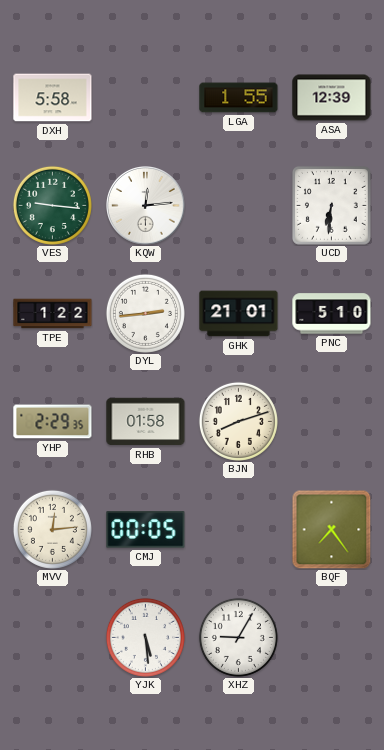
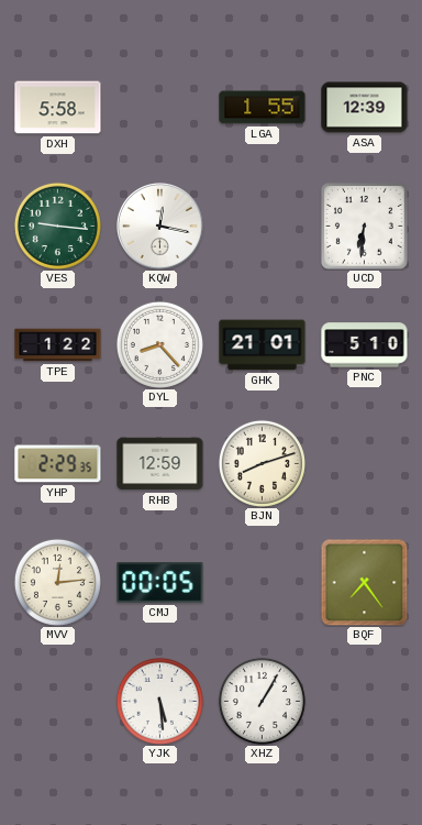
KQW: 12:14 -> 12:17 (160, 227)
DYL: 2:44 -> 8:23 (159, 344)
RHB: 01:58 -> 12:59 (160, 464)
XHZ: 9:05 -> 1:05 (262, 701)
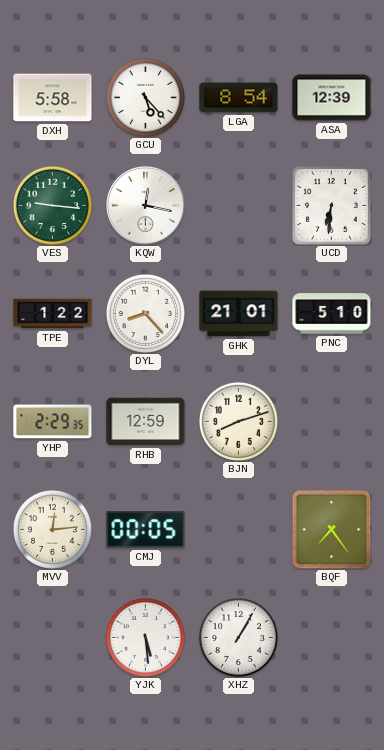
GCU: none -> 5:23 (145, 97)
LGA: 1:55 -> 8:54 (239, 98)
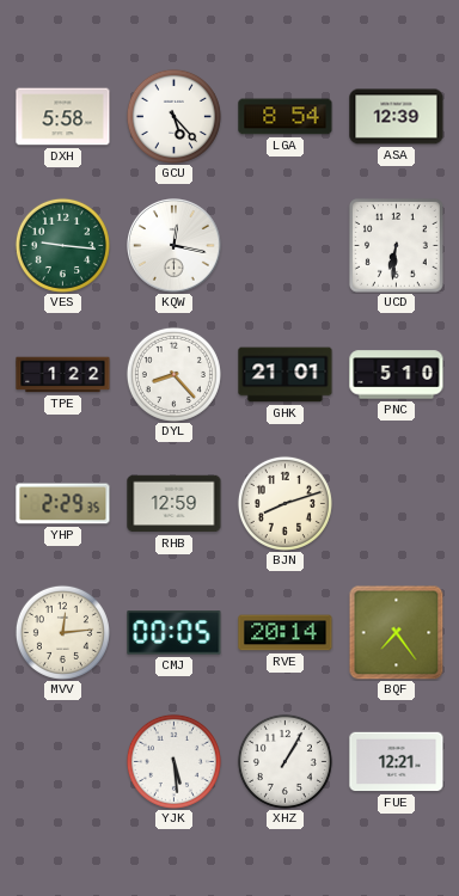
RVE: none -> 20:14 (286, 633)
FUE: none -> 12:21 (397, 762)
